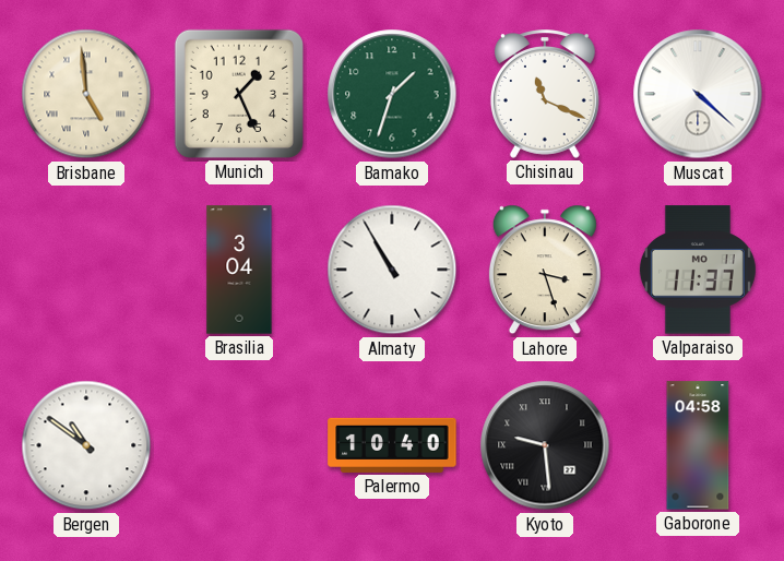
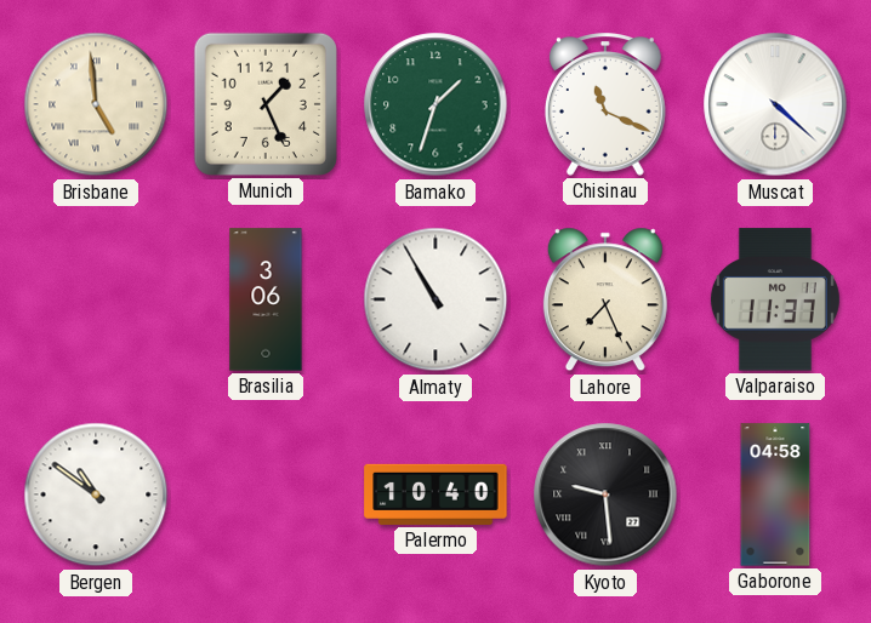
Brasilia: 3:04 -> 3:06 (266, 299)
Lahore: 3:27 -> 7:26 (605, 299)
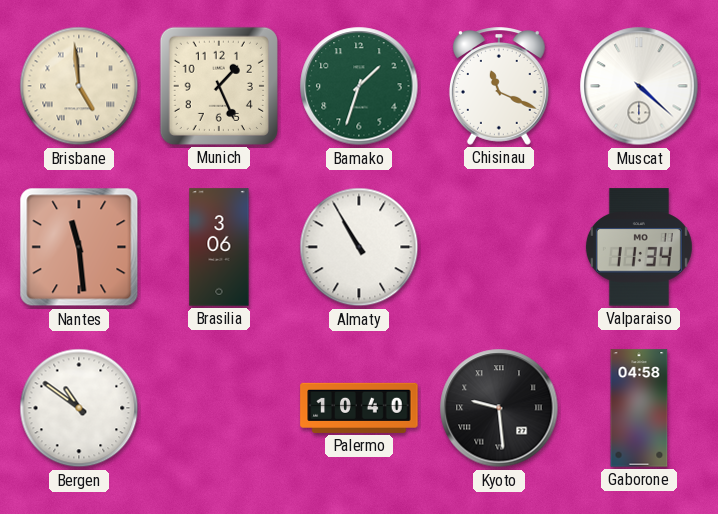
Nantes: none -> 11:29 (79, 247)
Lahore: 7:26 -> none (605, 299)
Valparaiso: 11:37 -> 11:34 (639, 247)
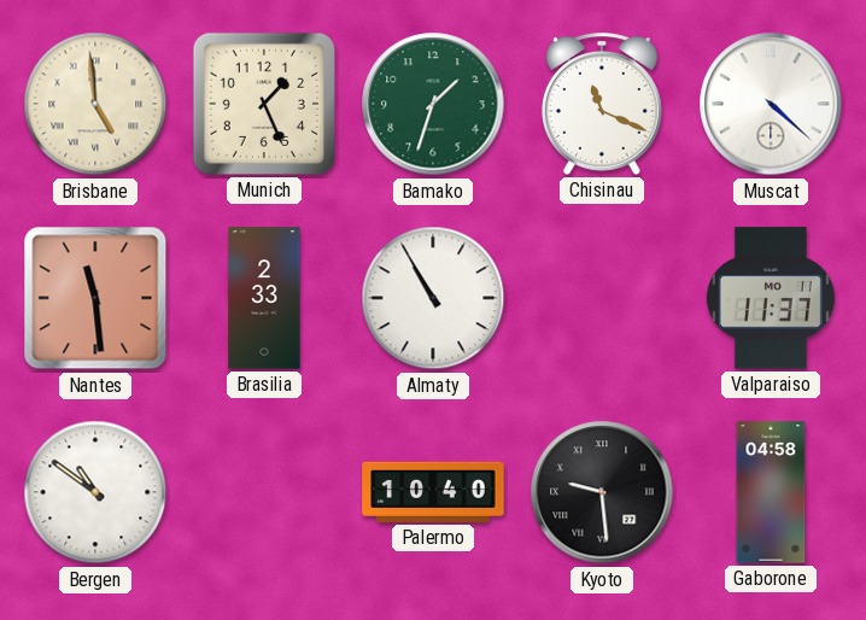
Brasilia: 3:06 -> 2:33 (264, 298)
Valparaiso: 11:34 -> 11:37 (771, 298)
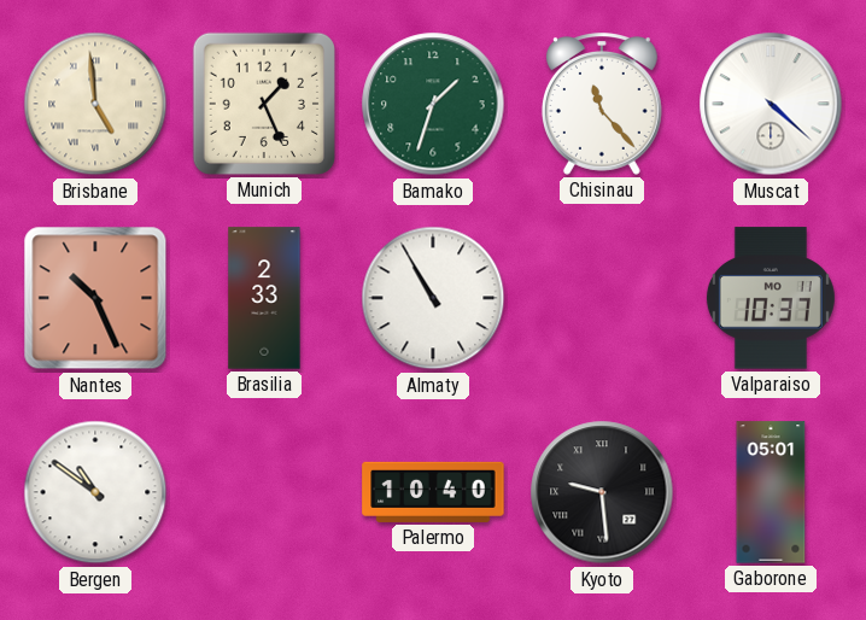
Chisinau: 11:19 -> 11:23 (602, 104)
Nantes: 11:29 -> 10:26 (95, 298)
Valparaiso: 11:37 -> 10:37 (771, 298)
Gaborone: 04:58 -> 05:01 (771, 492)
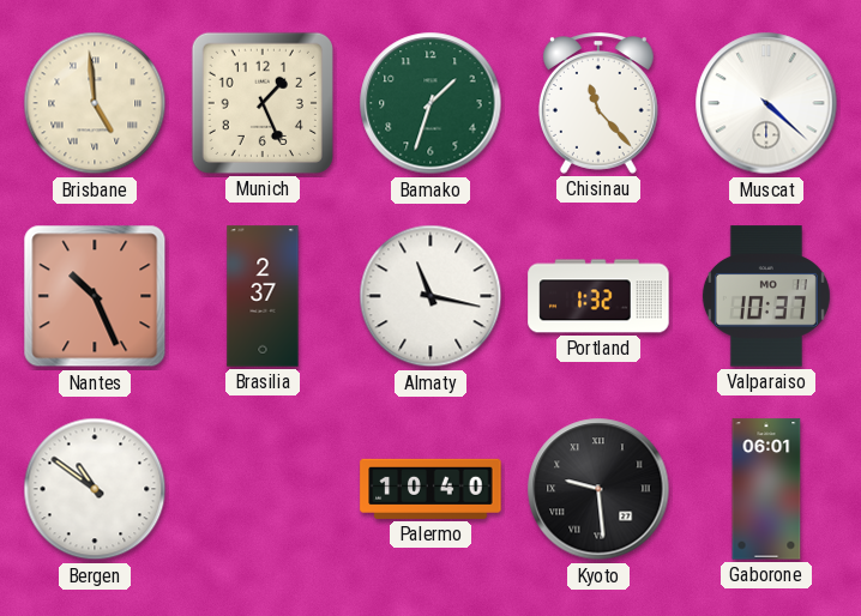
Brasilia: 2:33 -> 2:37 (263, 296)
Almaty: 10:55 -> 11:17 (431, 296)
Portland: none -> 1:32 (598, 296)
Gaborone: 05:01 -> 06:01 (766, 489)
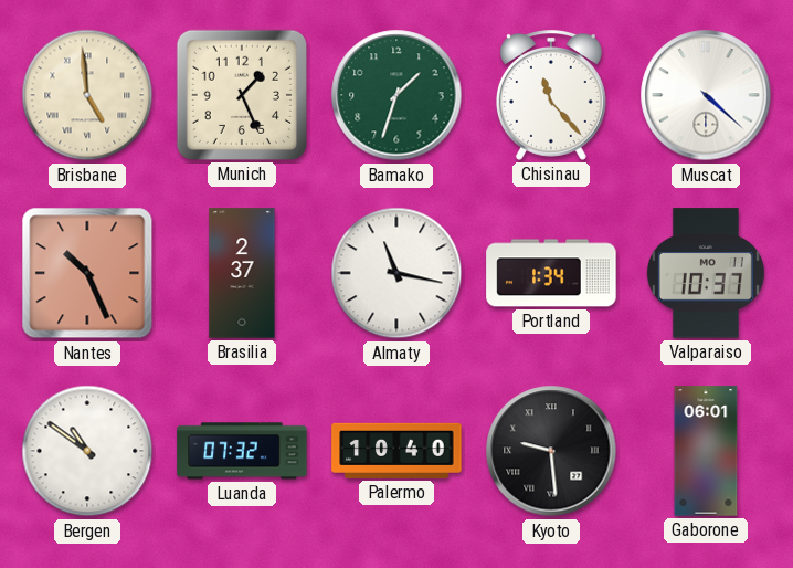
Portland: 1:32 -> 1:34 (551, 273)
Luanda: none -> 07:32 (242, 451)
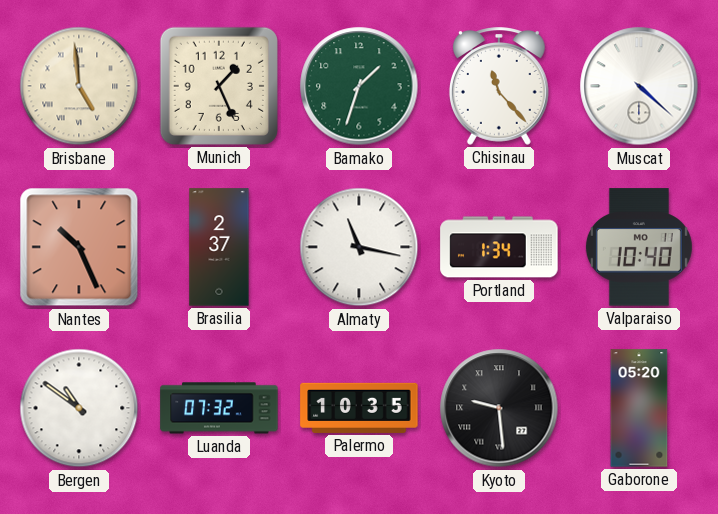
Valparaiso: 10:37 -> 10:40 (639, 247)
Palermo: 10:40 -> 10:35 (359, 408)
Gaborone: 06:01 -> 05:20 (639, 408)
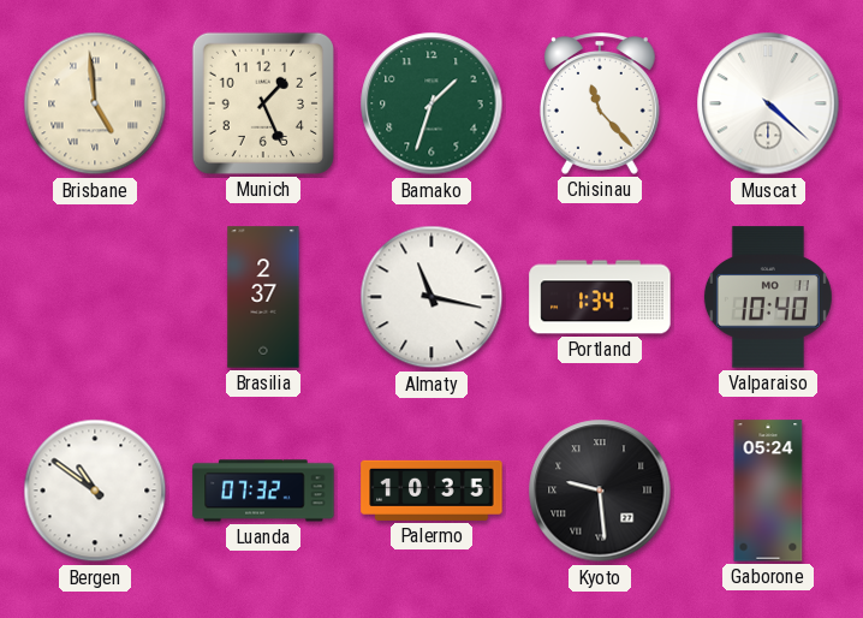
Nantes: 10:26 -> none (79, 247)
Gaborone: 05:20 -> 05:24 (768, 491)
